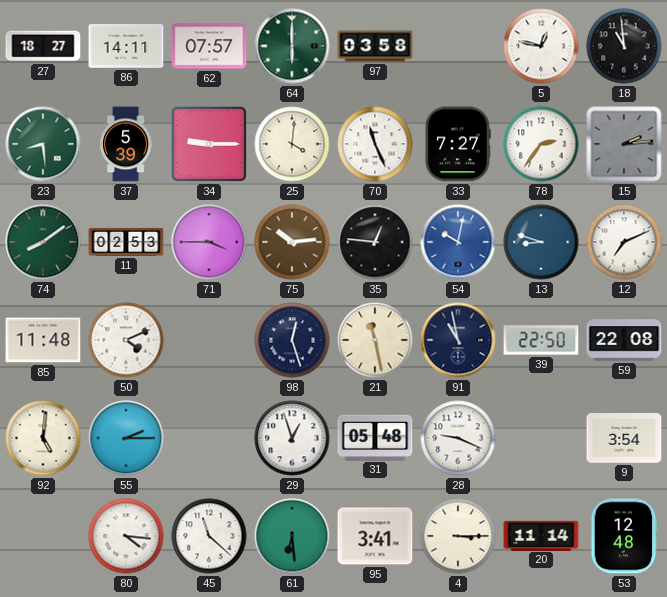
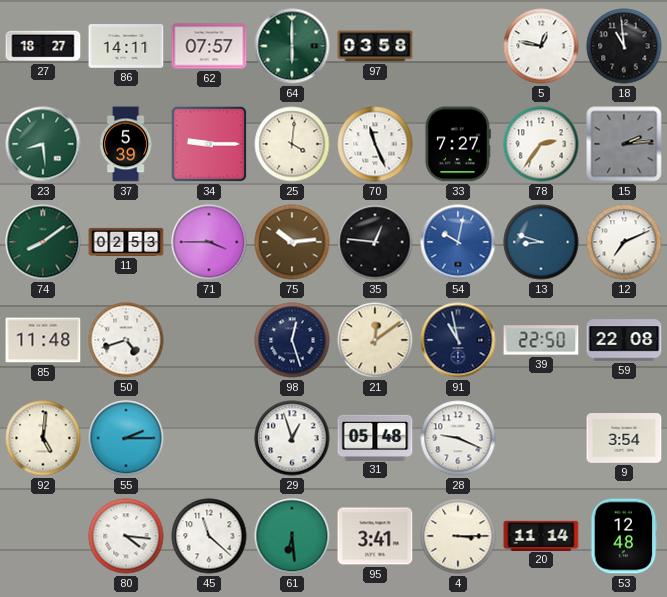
50: 4:11 -> 4:42 (126, 340)
21: 11:28 -> 12:09 (375, 340)
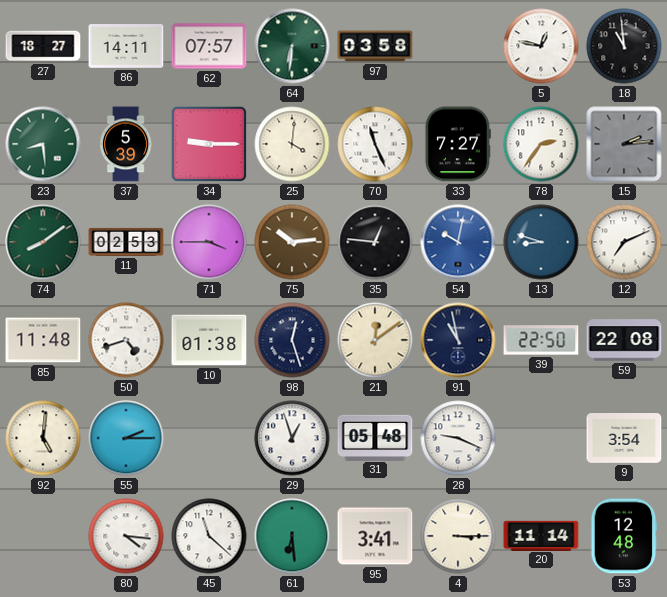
64: 6:00 -> 6:31 (292, 46)
10: none -> 01:38 (209, 340)
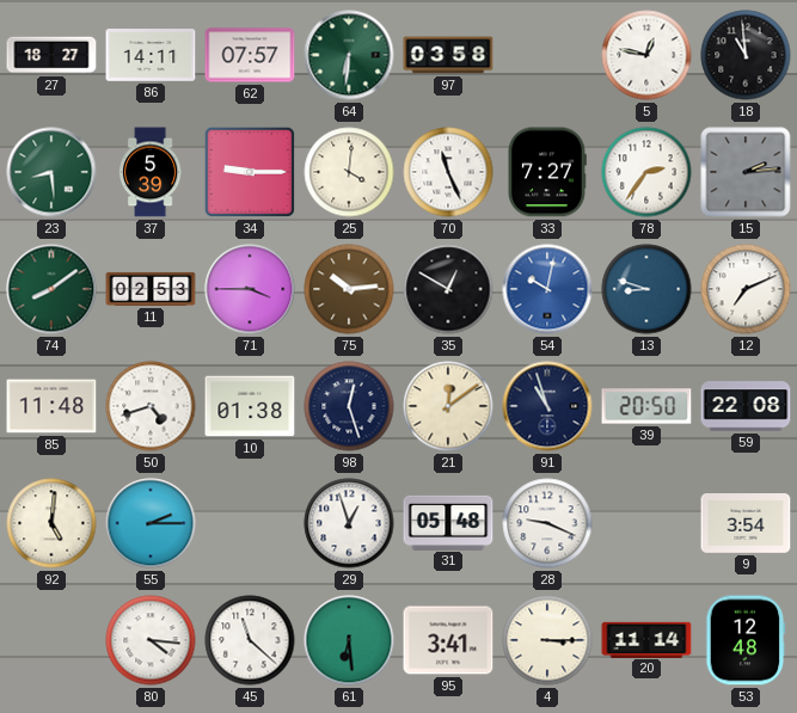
35: 12:46 -> 12:50 (448, 289)
91: 10:58 -> 10:57 (547, 406)
39: 22:50 -> 20:50 (646, 406)
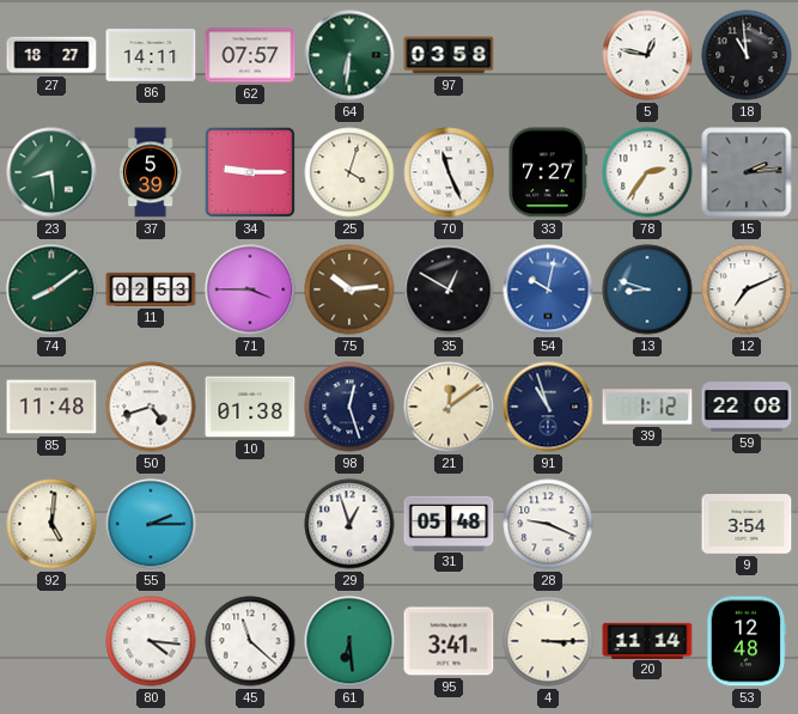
25: 4:01 -> 4:03 (349, 172)
39: 20:50 -> 1:12 (647, 407)
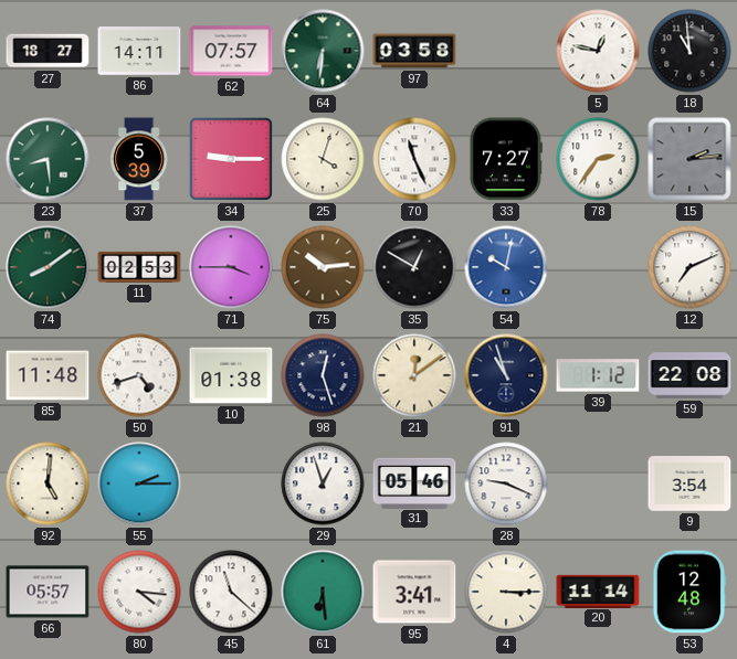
13: 8:48 -> none (647, 289)
31: 05:48 -> 05:46 (414, 482)
66: none -> 05:57 (48, 592)
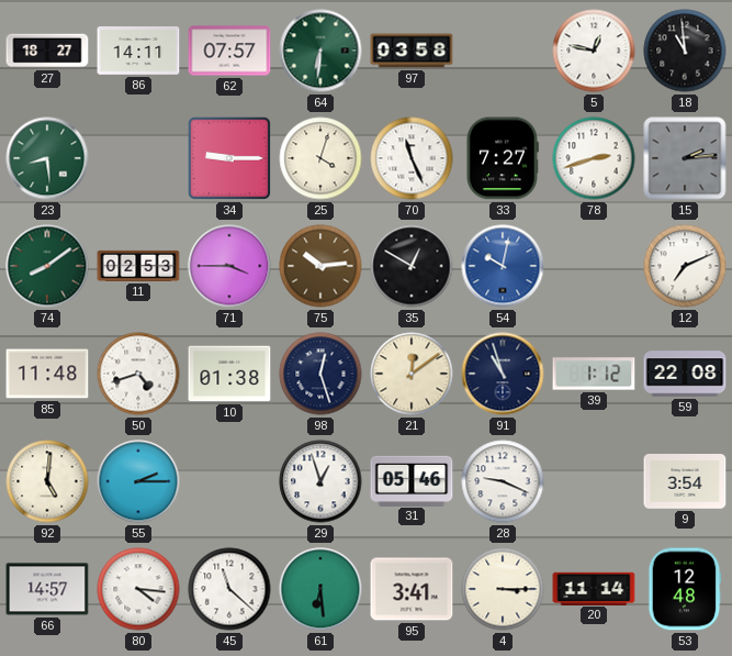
37: 5:39 -> none (139, 159)
78: 2:36 -> 2:42 (594, 158)
66: 05:57 -> 14:57 (47, 589)
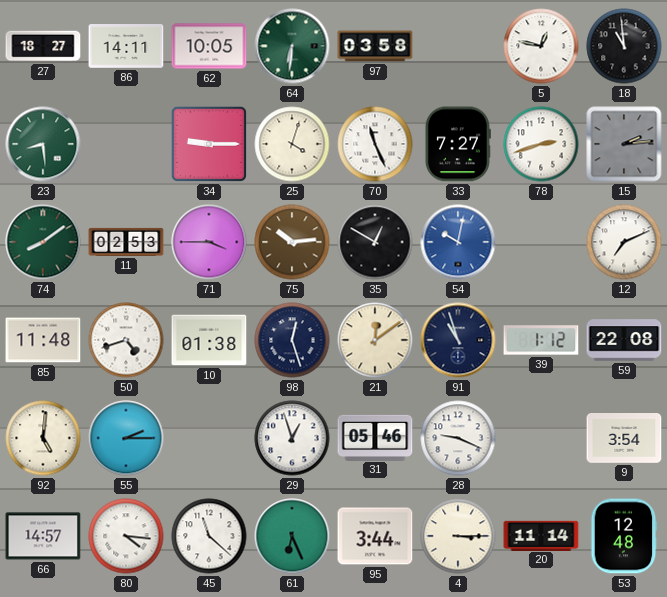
62: 07:57 -> 10:05 (209, 46)
61: 6:29 -> 6:26 (292, 536)
95: 3:41 -> 3:44 (375, 536)
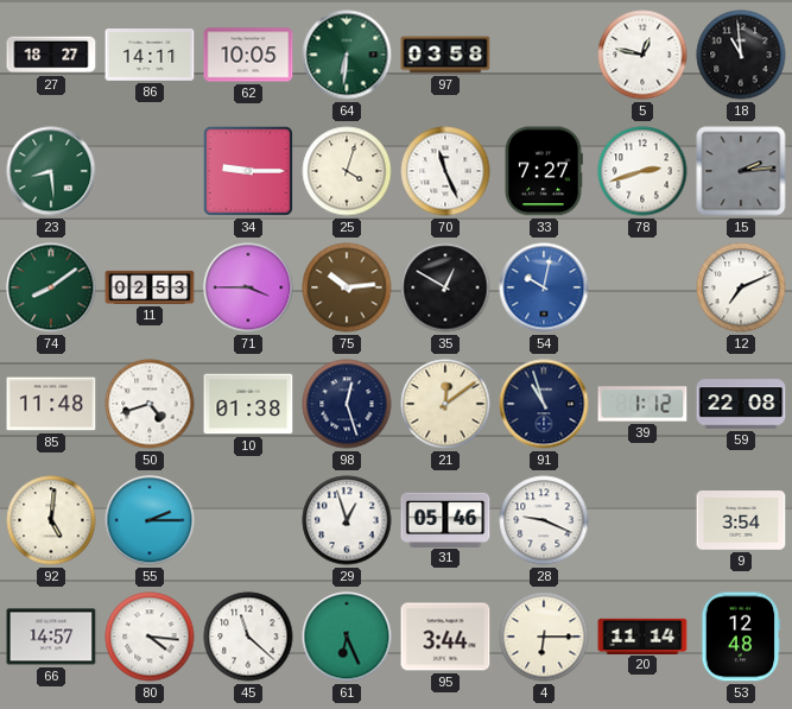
4: 3:15 -> 6:15 (544, 637)
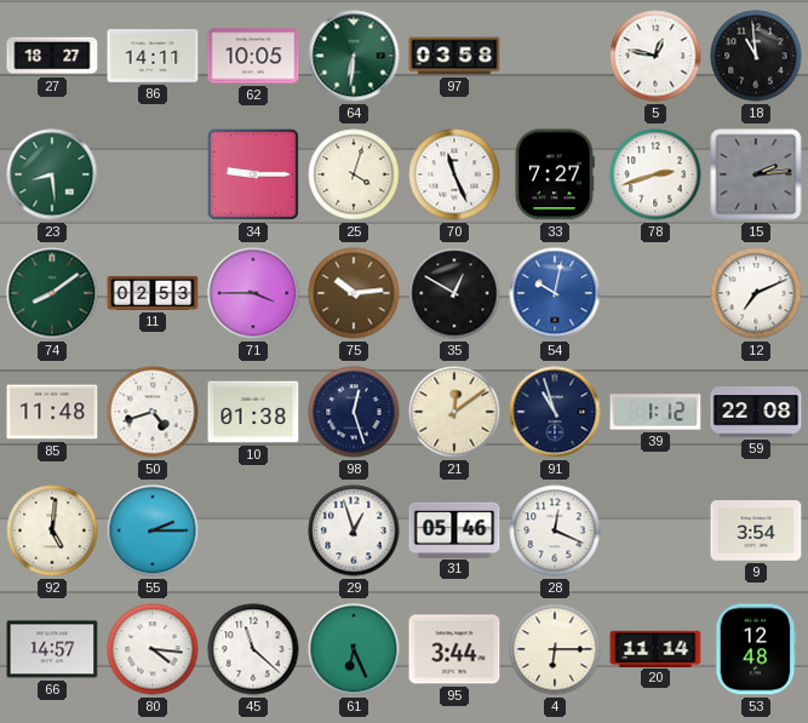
28: 9:19 -> 12:19 (555, 530)
